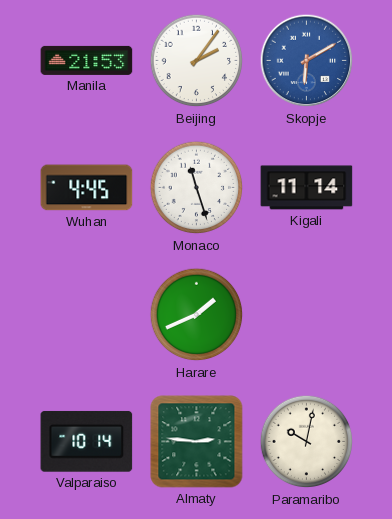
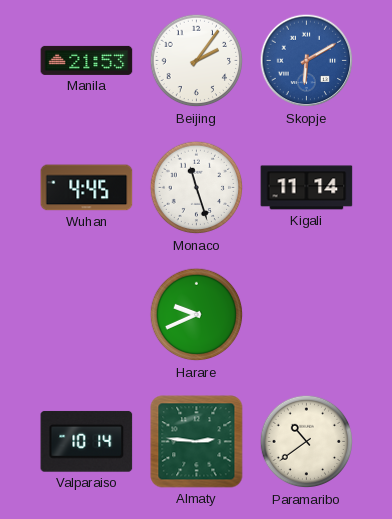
Harare: 1:41 -> 9:41 (197, 315)
Paramaribo: 10:02 -> 10:39 (307, 442)
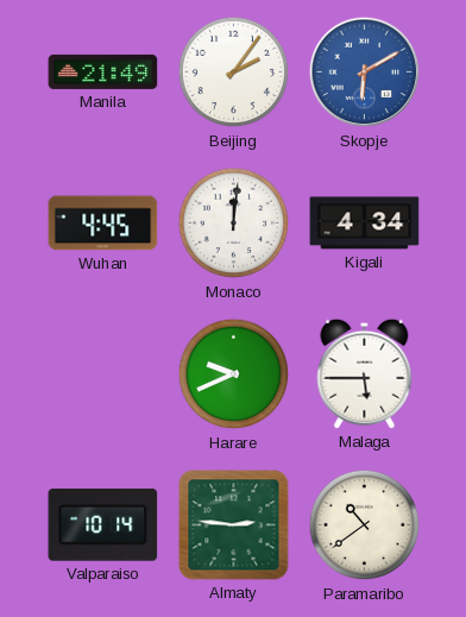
Manila: 21:53 -> 21:49 (103, 71)
Monaco: 11:27 -> 12:01 (234, 223)
Kigali: 11:14 -> 4:34 (365, 223)
Malaga: none -> 5:45 (365, 373)
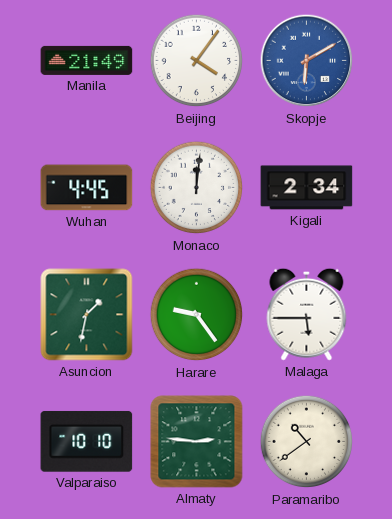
Beijing: 2:06 -> 4:06 (197, 61)
Kigali: 4:34 -> 2:34 (307, 188)
Asuncion: none -> 1:32 (87, 315)
Harare: 9:41 -> 9:24 (197, 315)
Valparaiso: 10:14 -> 10:10 (87, 441)
